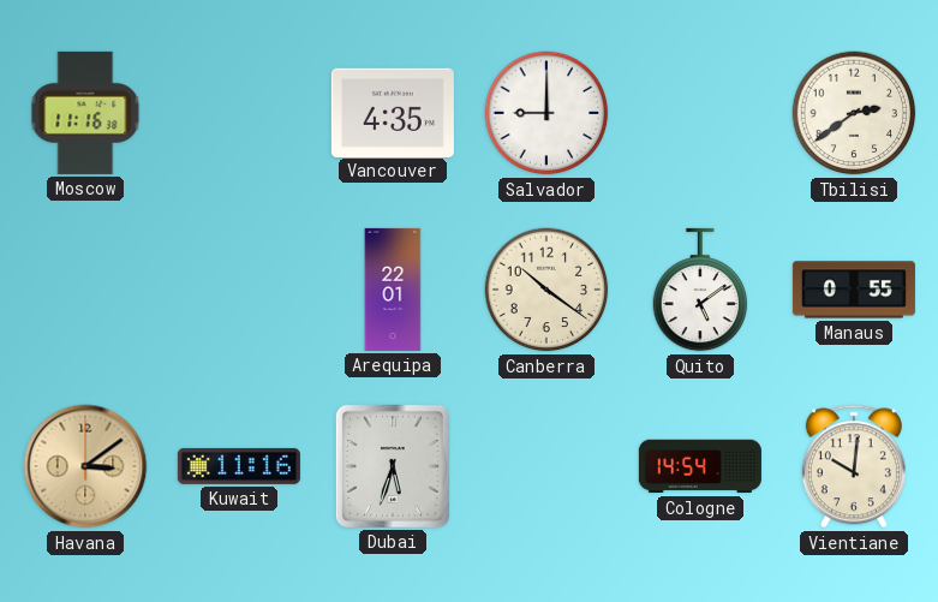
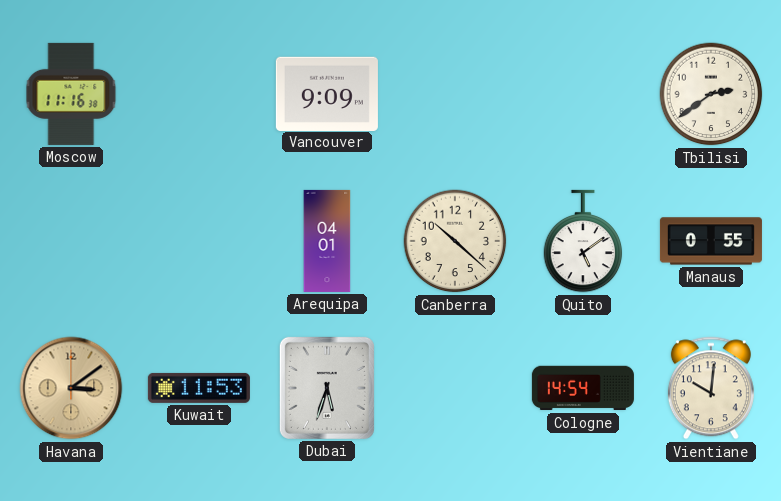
Vancouver: 4:35 -> 9:09 (327, 93)
Salvador: 9:00 -> none (546, 113)
Arequipa: 22:01 -> 04:01 (327, 241)
Canberra: 10:21 -> 10:22 (455, 241)
Kuwait: 11:16 -> 11:53 (199, 388)
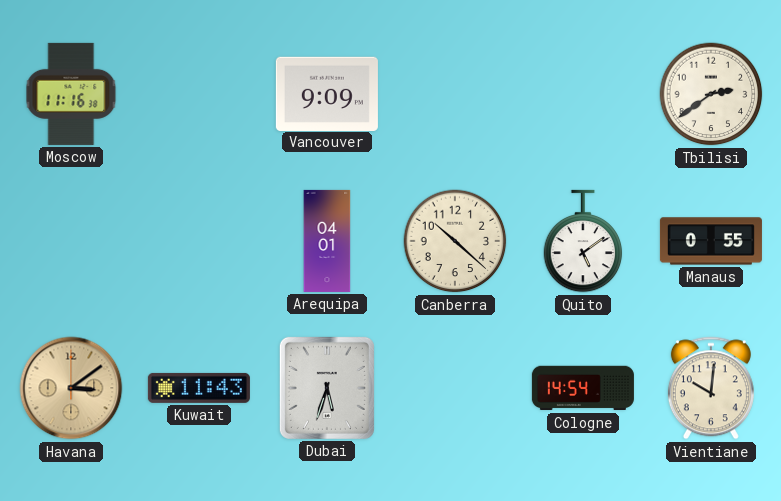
Kuwait: 11:53 -> 11:43 (199, 388)
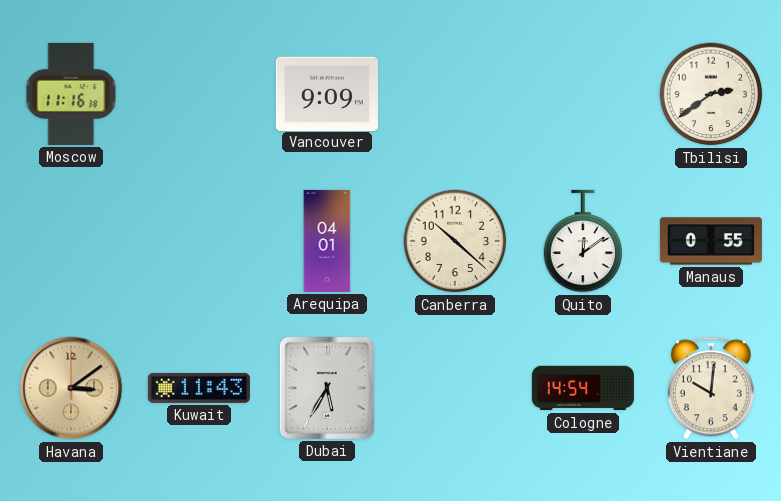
Quito: 5:09 -> 12:09 (583, 241)
Dubai: 5:33 -> 5:35 (327, 388)
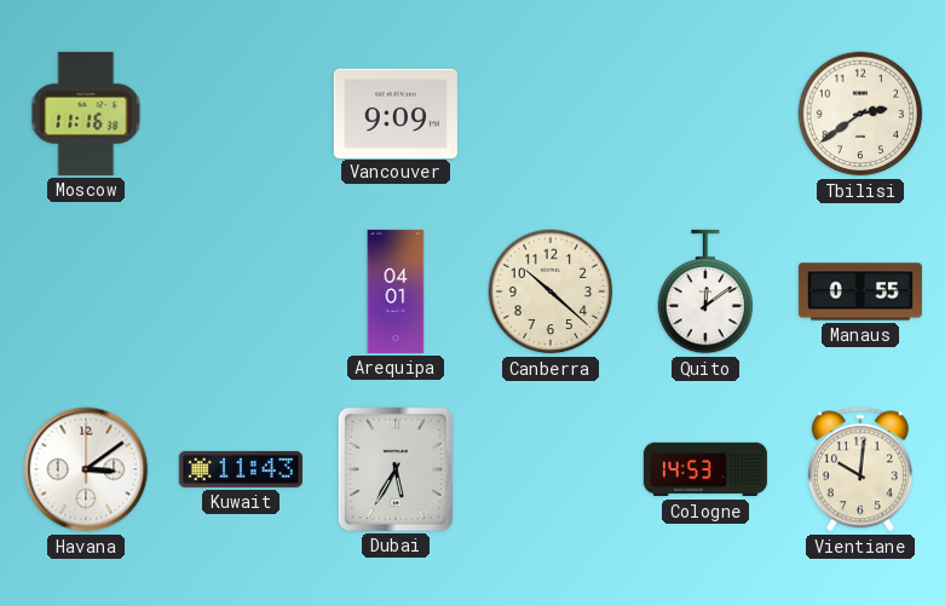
Havana dial: champagne -> white (86, 469)
Cologne: 14:54 -> 14:53 (705, 469)
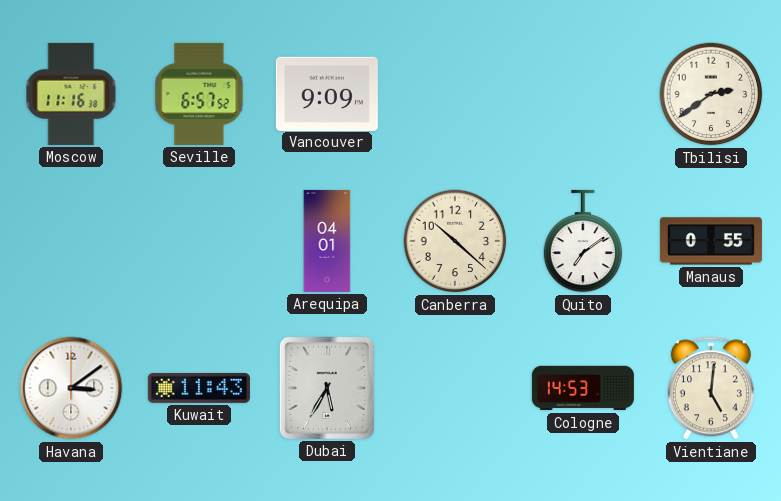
Seville: none -> 6:57 (199, 94)
Quito: 12:09 -> 7:09 (583, 241)
Vientiane: 10:01 -> 5:01 (711, 388)
